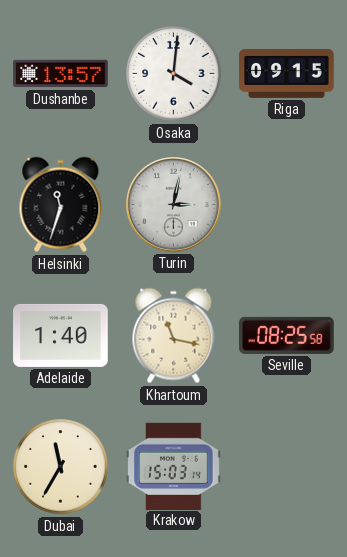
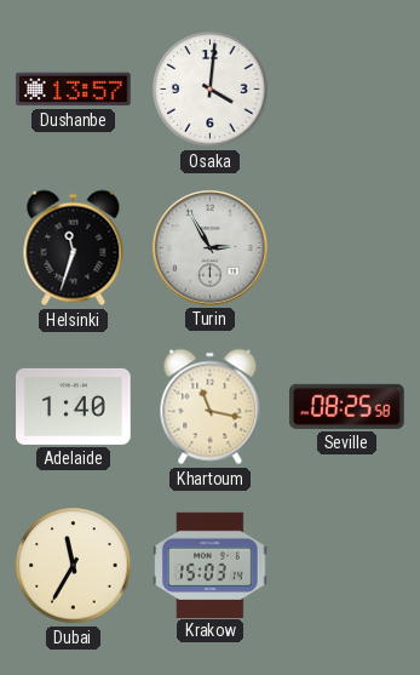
Riga: 09:15 -> none (287, 73)
Turin: 3:02 -> 2:55 (211, 248)
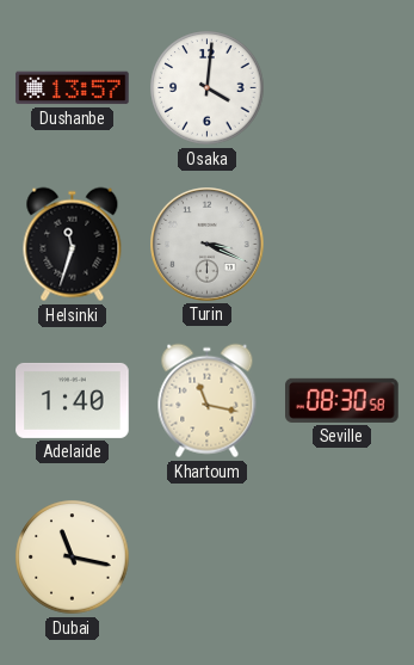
Turin: 2:55 -> 3:19 (208, 245)
Seville: 08:25 -> 08:30 (342, 400)
Dubai: 11:35 -> 11:17 (73, 558)
Krakow: 15:03 -> none (211, 565)
